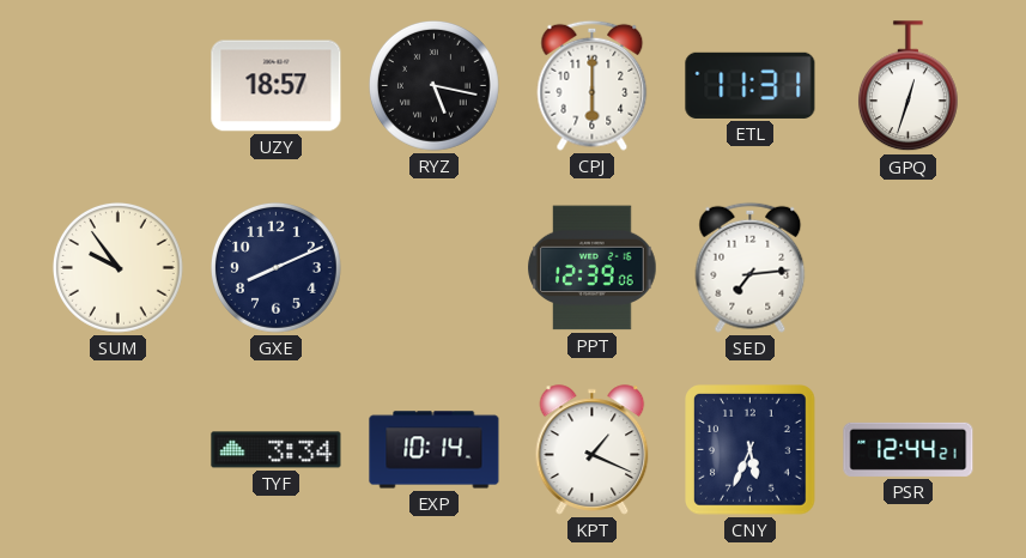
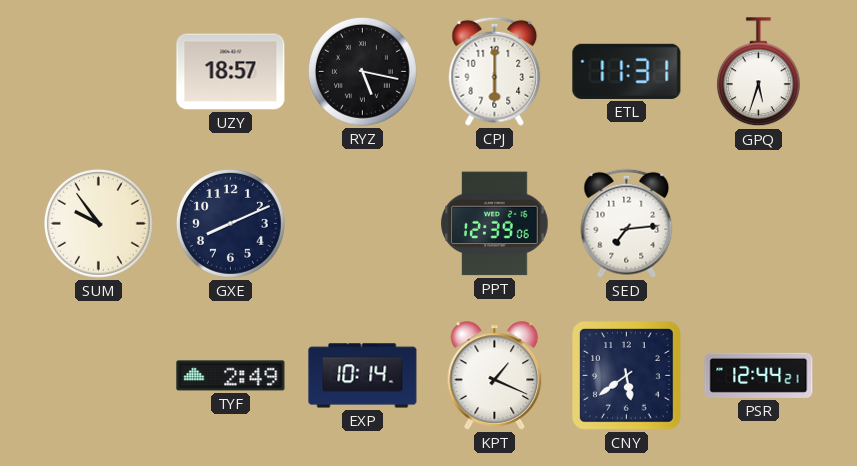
GPQ: 12:33 -> 5:33 (758, 72)
TYF: 3:34 -> 2:49 (231, 376)
CNY: 5:34 -> 5:39 (627, 376)
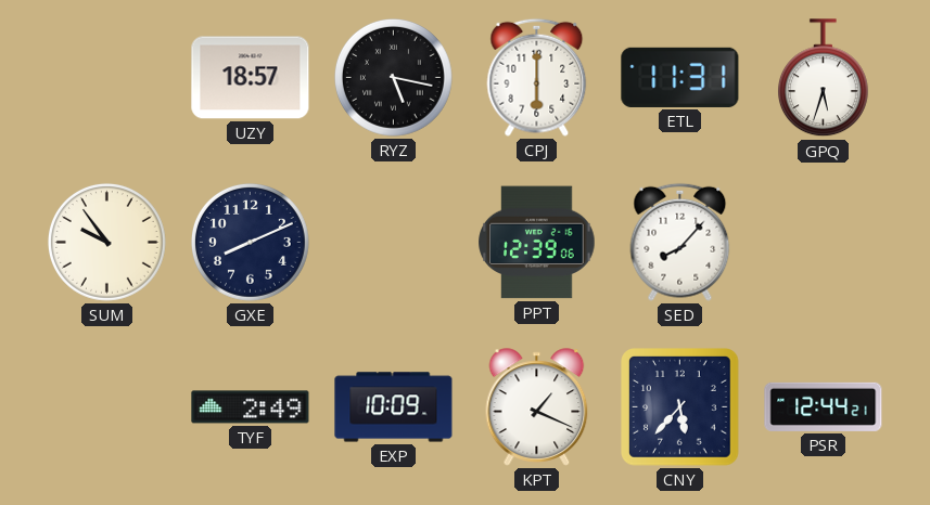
SED: 7:14 -> 8:07 (680, 242)
EXP: 10:14 -> 10:09 (394, 407)
CNY: 5:39 -> 5:37 (680, 407)
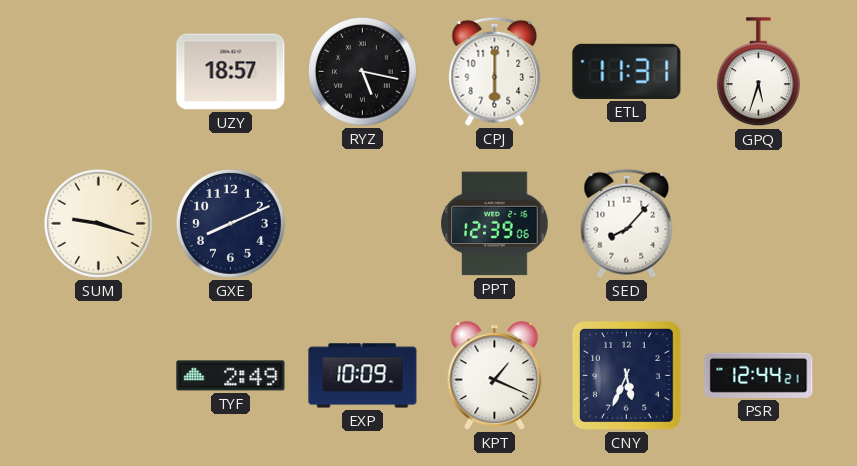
SUM: 9:54 -> 9:18 (98, 223)
CNY: 5:37 -> 5:34 (627, 376)
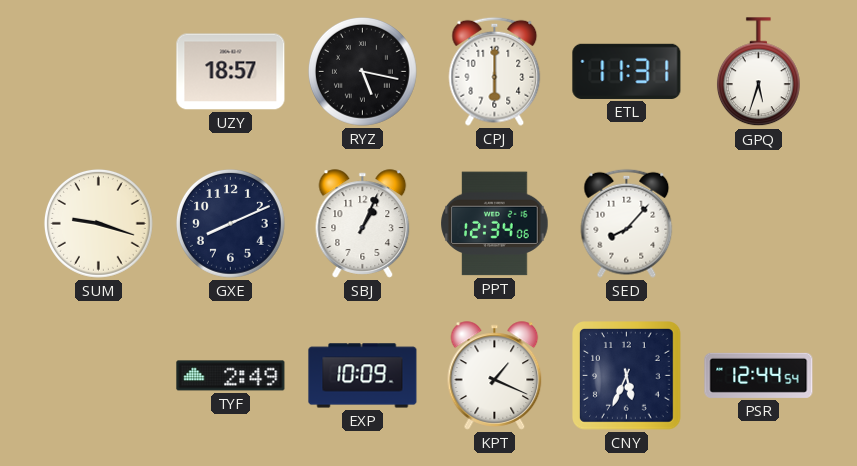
SBJ: none -> 1:04 (363, 224)
PPT: 12:39 -> 12:34 (495, 224)
PSR: 12:44:21 -> 12:44:54 (759, 375)
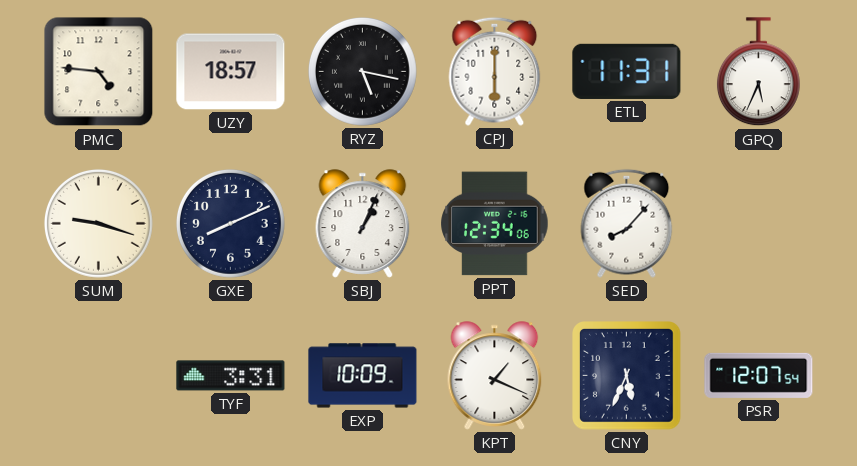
PMC: none -> 4:46 (99, 72)
GPQ: 5:33 -> 5:34 (758, 72)
TYF: 2:49 -> 3:31 (231, 376)
PSR: 12:44 -> 12:07 (759, 375)
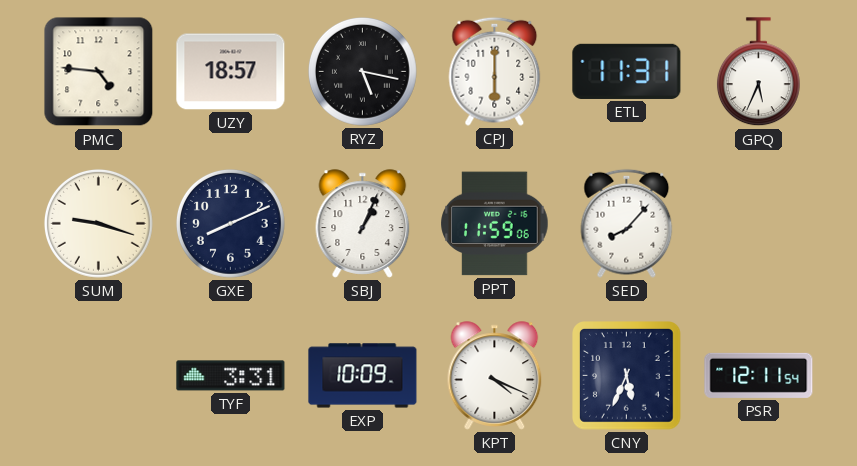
PPT: 12:34 -> 11:59 (495, 224)
KPT: 1:19 -> 4:19 (495, 376)
PSR: 12:07 -> 12:11 (759, 375)
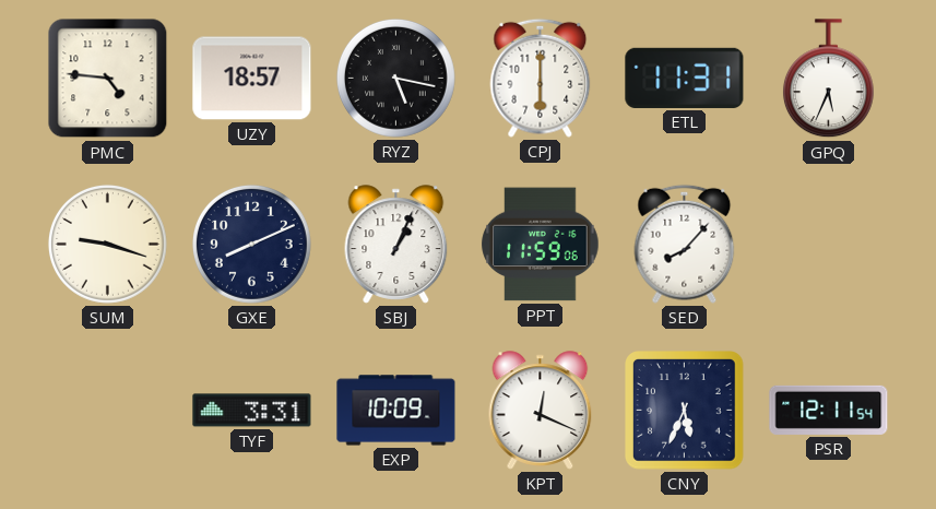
KPT: 4:19 -> 12:19 (541, 411)
